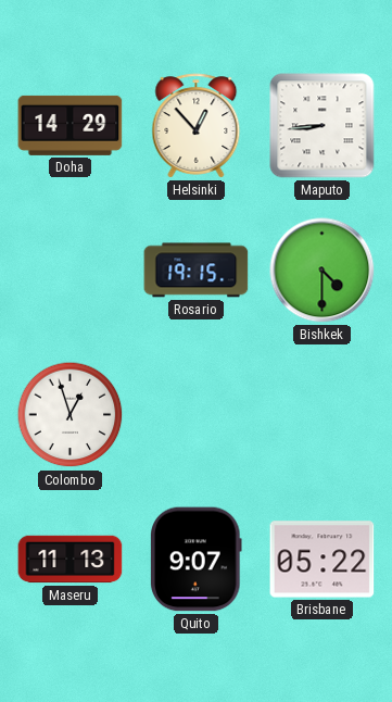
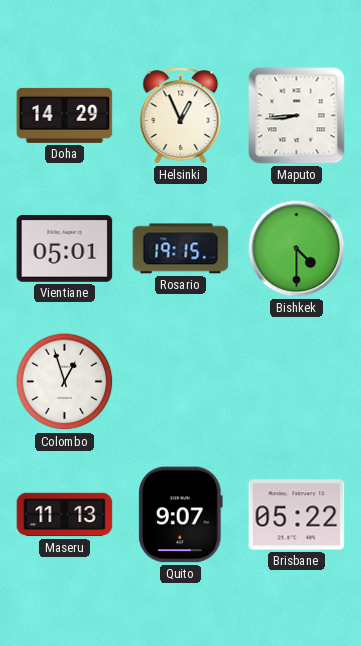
Helsinki: 12:53 -> 12:56 (181, 116)
Vientiane: none -> 05:01 (65, 249)
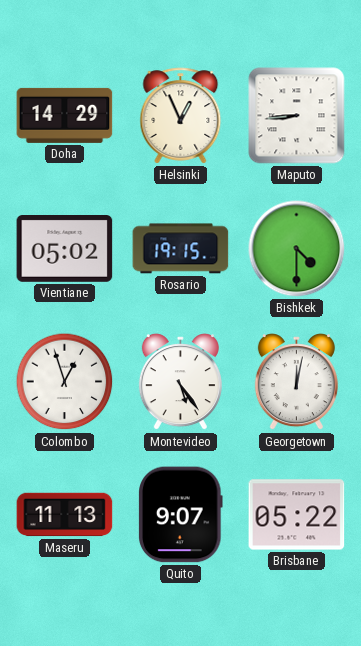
Vientiane: 05:01 -> 05:02 (65, 249)
Montevideo: none -> 5:24 (180, 382)
Georgetown: none -> 12:02 (296, 382)
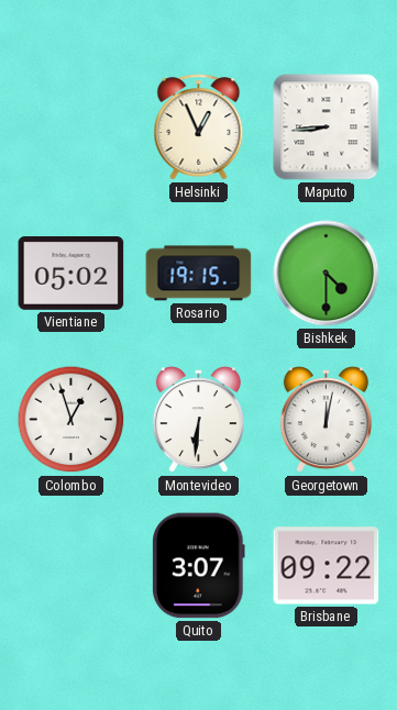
Doha: 14:29 -> none (65, 115)
Montevideo: 5:24 -> 6:31 (198, 420)
Maseru: 11:13 -> none (65, 515)
Quito: 9:07 -> 3:07 (199, 566)
Brisbane: 05:22 -> 09:22 (327, 566)
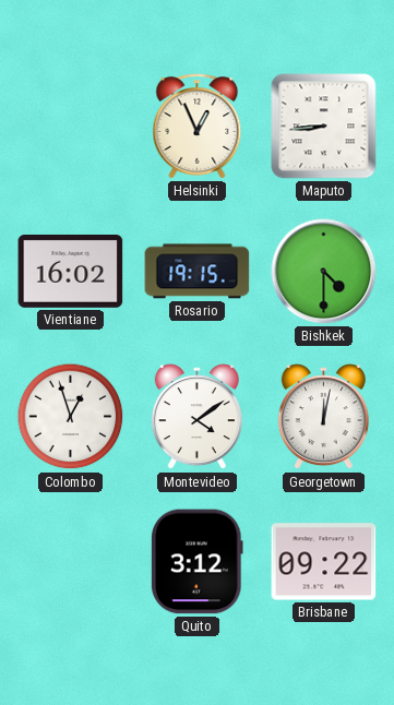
Vientiane: 05:02 -> 16:02 (71, 272)
Montevideo: 6:31 -> 4:09 (196, 417)
Quito: 3:07 -> 3:12 (198, 562)
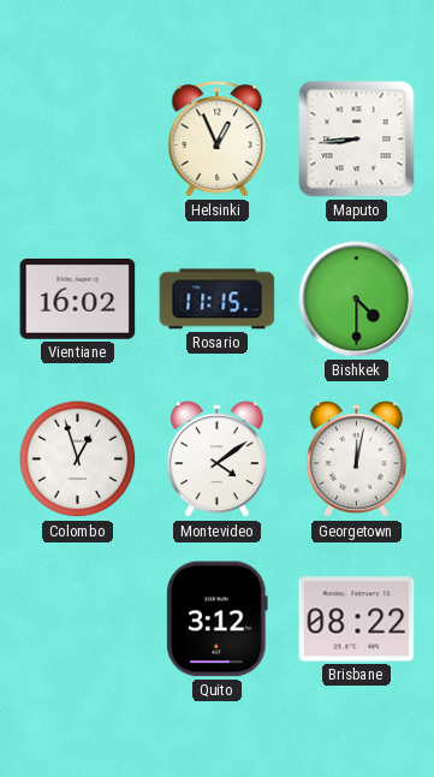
Rosario: 19:15 -> 11:15 (218, 299)
Brisbane: 09:22 -> 08:22 (357, 619)
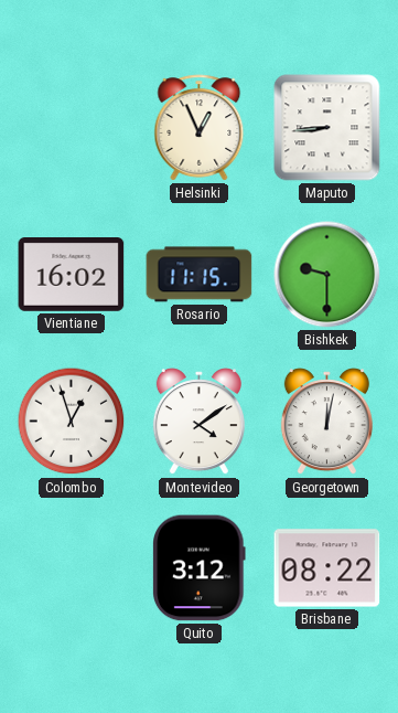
Bishkek: 4:30 -> 9:30 (327, 275)
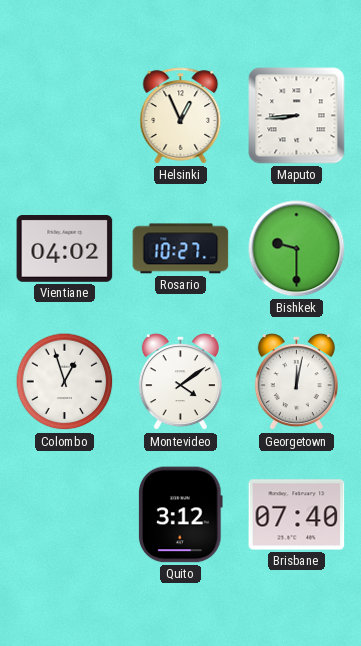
Vientiane: 16:02 -> 04:02 (65, 249)
Rosario: 11:15 -> 10:27 (181, 249)
Brisbane: 08:22 -> 07:40 (297, 515)
